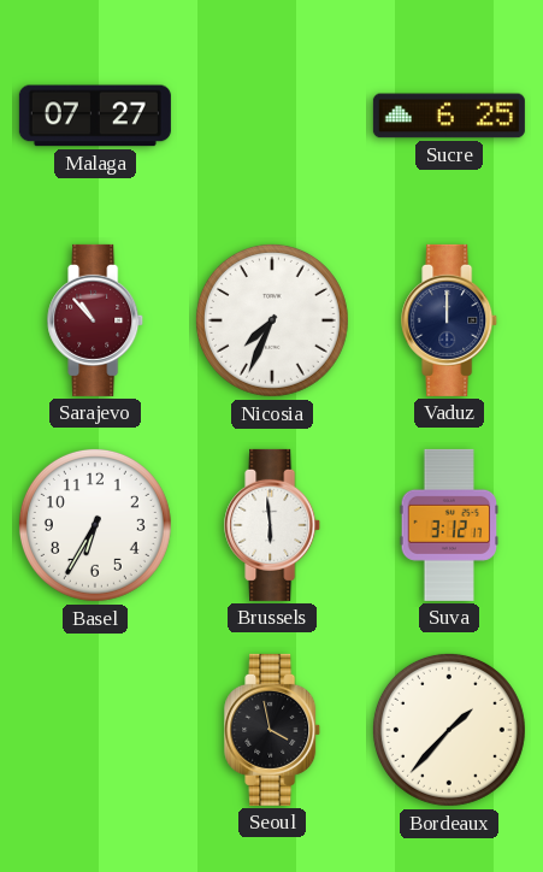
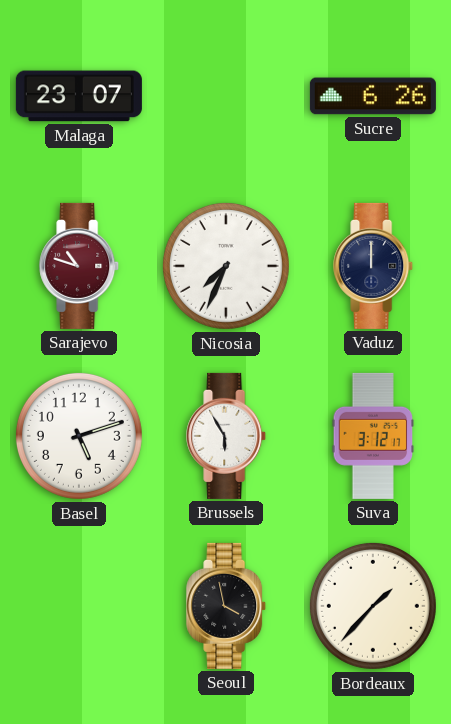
Malaga: 07:27 -> 23:07 (79, 96)
Sucre: 6:25 -> 6:26 (373, 96)
Sarajevo: 10:53 -> 10:48 (80, 266)
Basel: 6:35 -> 5:12 (79, 436)
Brussels: 5:59 -> 5:55 (227, 436)
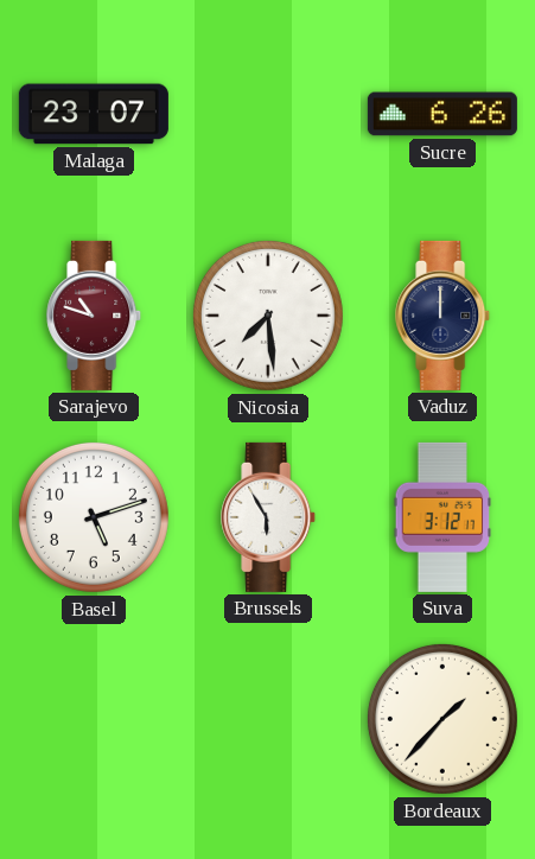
Nicosia: 7:34 -> 7:29 (268, 316)
Seoul: 3:58 -> none (227, 606)
